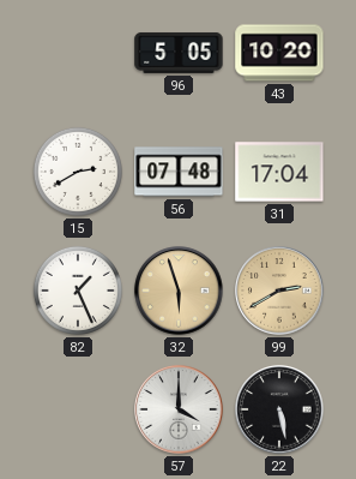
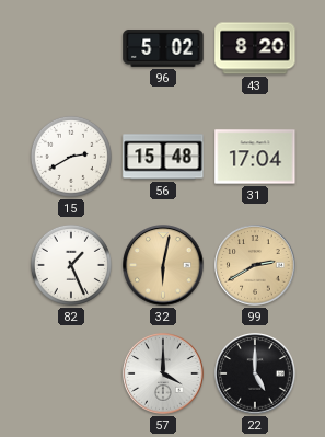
96: 5:05 -> 5:02 (163, 48)
43: 10:20 -> 8:20 (255, 48)
56: 07:48 -> 15:48 (163, 157)
32: 5:57 -> 6:02 (163, 265)
22: 5:28 -> 5:00 (255, 373)
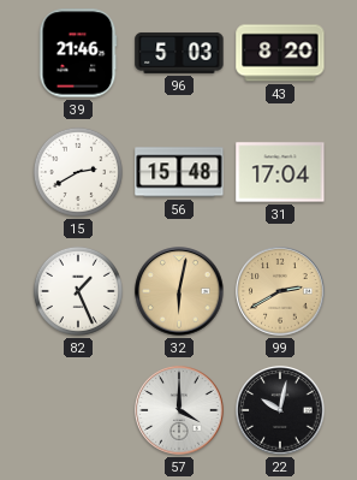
39: none -> 21:46 (78, 53)
96: 5:02 -> 5:03 (179, 53)
22: 5:00 -> 10:02 (280, 410)
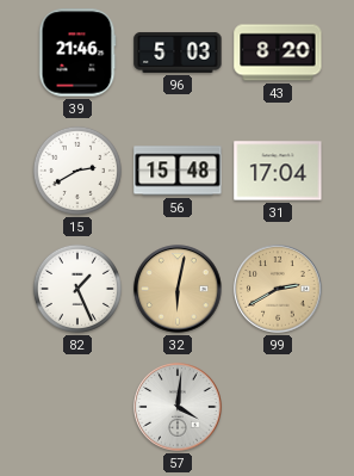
57: 4:00 -> 4:01 (178, 407)
22: 10:02 -> none (280, 410)
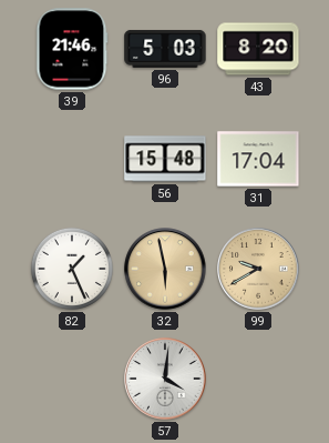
15: 2:40 -> none (77, 171)
32: 6:02 -> 5:58 (165, 269)
99: 2:40 -> 9:40 (258, 269)
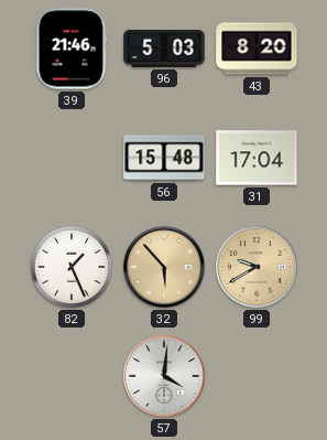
32: 5:58 -> 5:53 (164, 267)
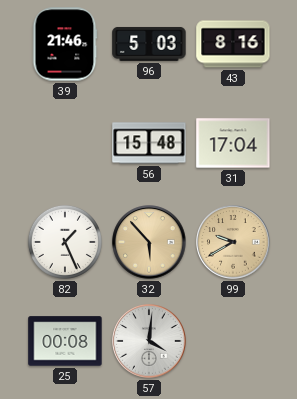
43: 8:20 -> 8:16 (233, 44)
25: none -> 00:08 (65, 341)
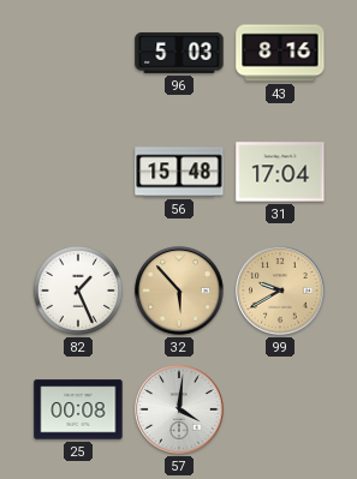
39: 21:46 -> none (65, 44)
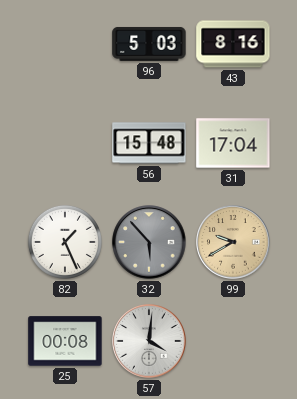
32 dial: champagne -> grey (149, 242)
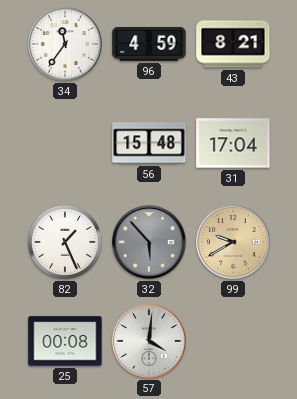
34: none -> 11:36 (65, 44)
96: 5:03 -> 4:59 (149, 44)
43: 8:16 -> 8:21 (233, 44)
